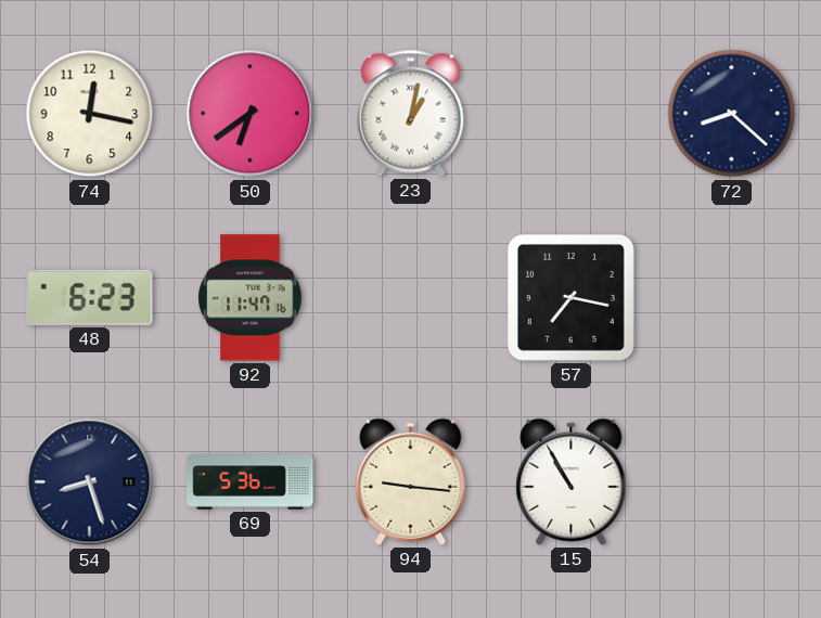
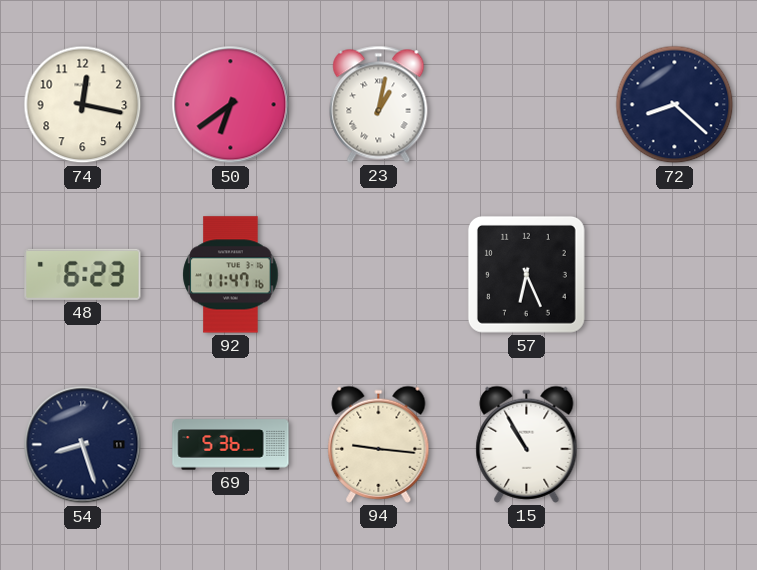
57: 7:17 -> 6:26 (526, 274)
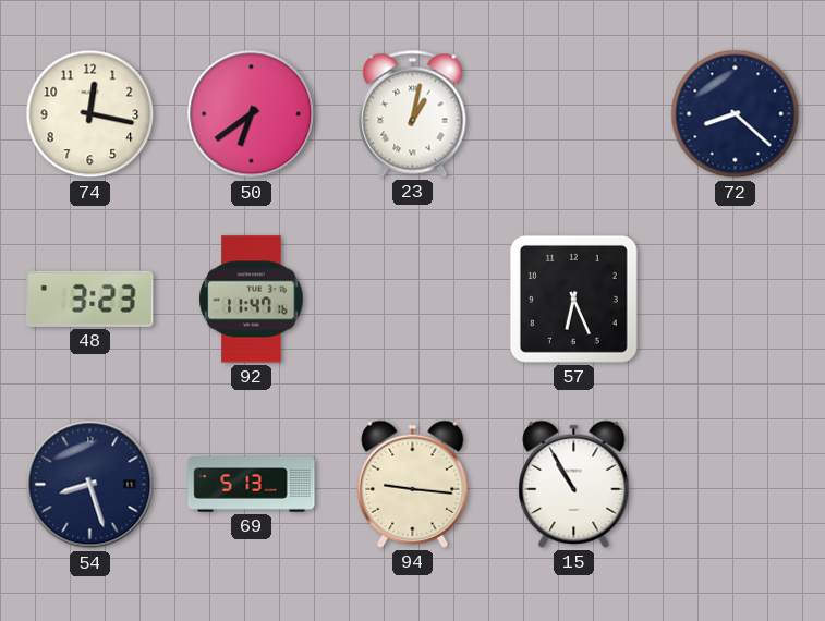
48: 6:23 -> 3:23 (90, 299)
69: 5:36 -> 5:13 (252, 485)
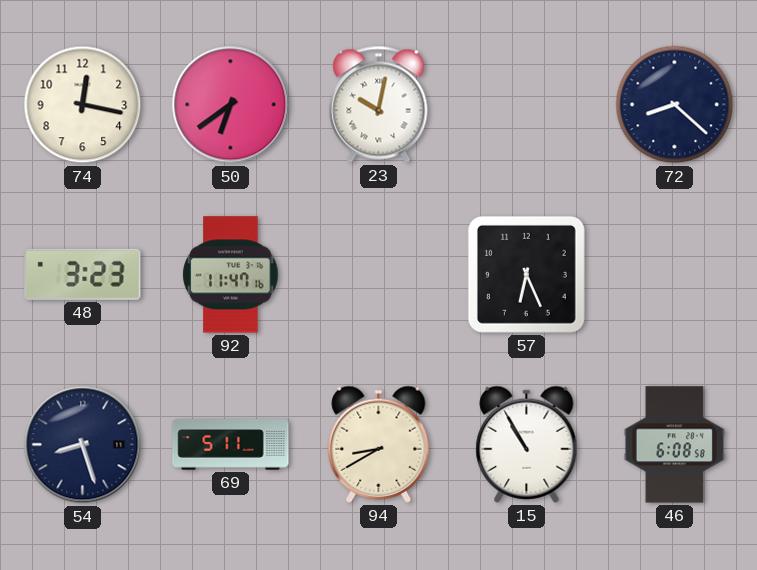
23: 1:02 -> 10:02 (379, 104)
69: 5:13 -> 5:11 (231, 445)
94: 9:16 -> 8:40 (379, 444)
46: none -> 6:08 (674, 445)
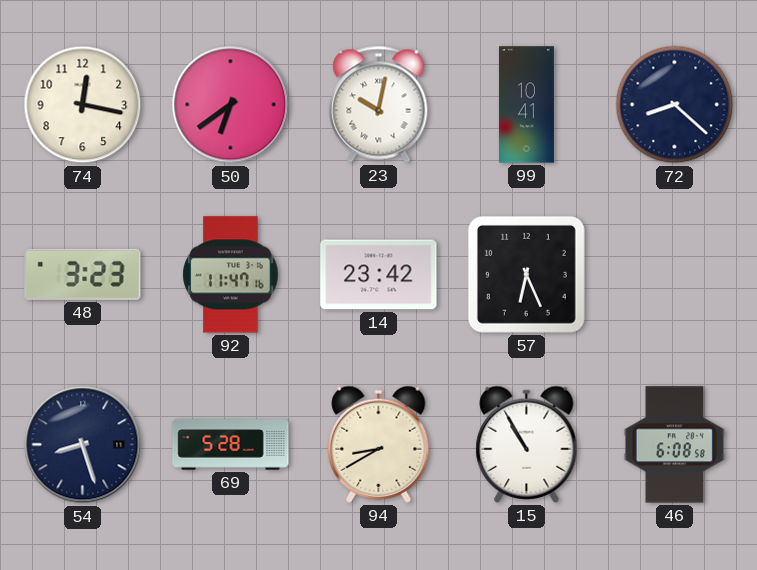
99: none -> 10:41 (526, 105)
14: none -> 23:42 (379, 275)
69: 5:11 -> 5:28 (231, 445)
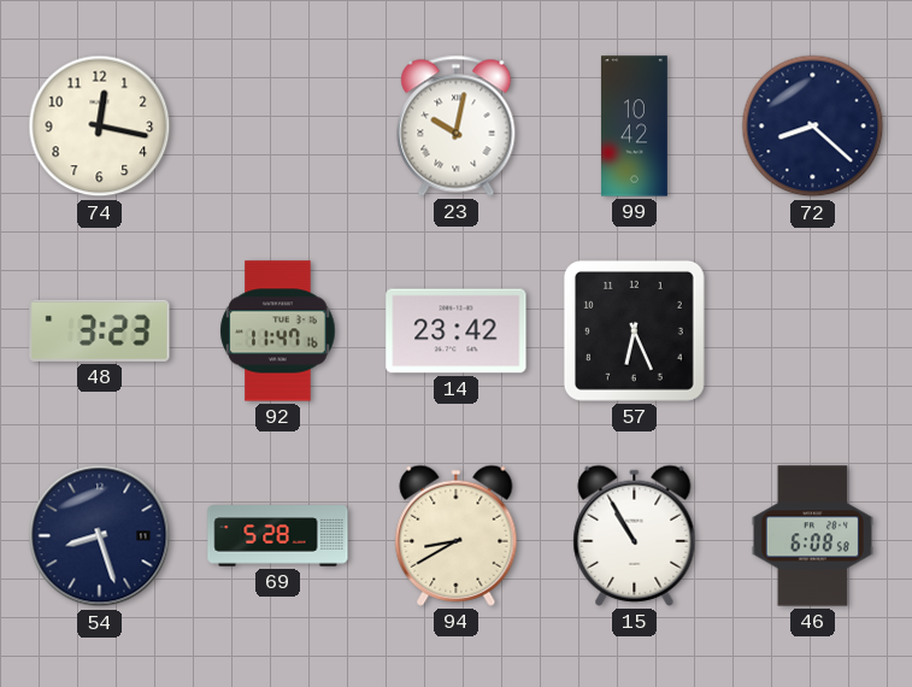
50: 6:39 -> none (231, 105)
99: 10:41 -> 10:42 (634, 127)
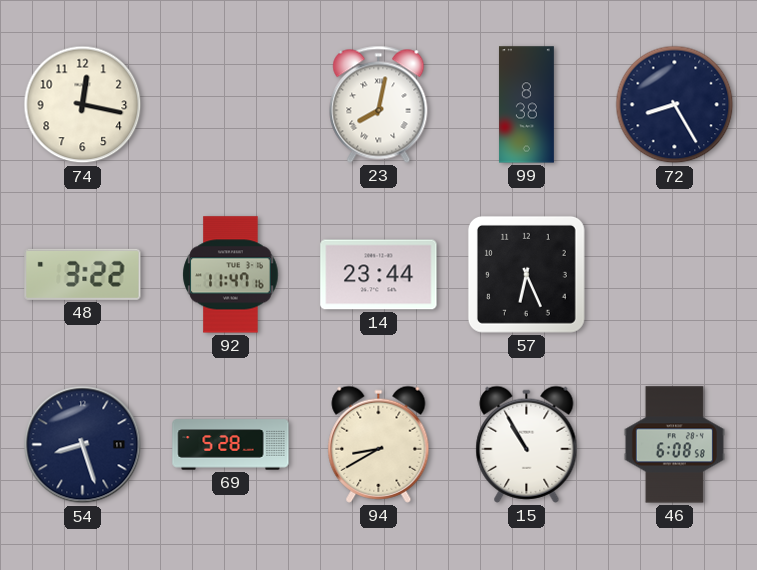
23: 10:02 -> 8:02 (379, 104)
99: 10:42 -> 8:38 (526, 105)
72: 8:22 -> 8:25 (675, 105)
48: 3:23 -> 3:22 (83, 274)
14: 23:42 -> 23:44 (379, 275)
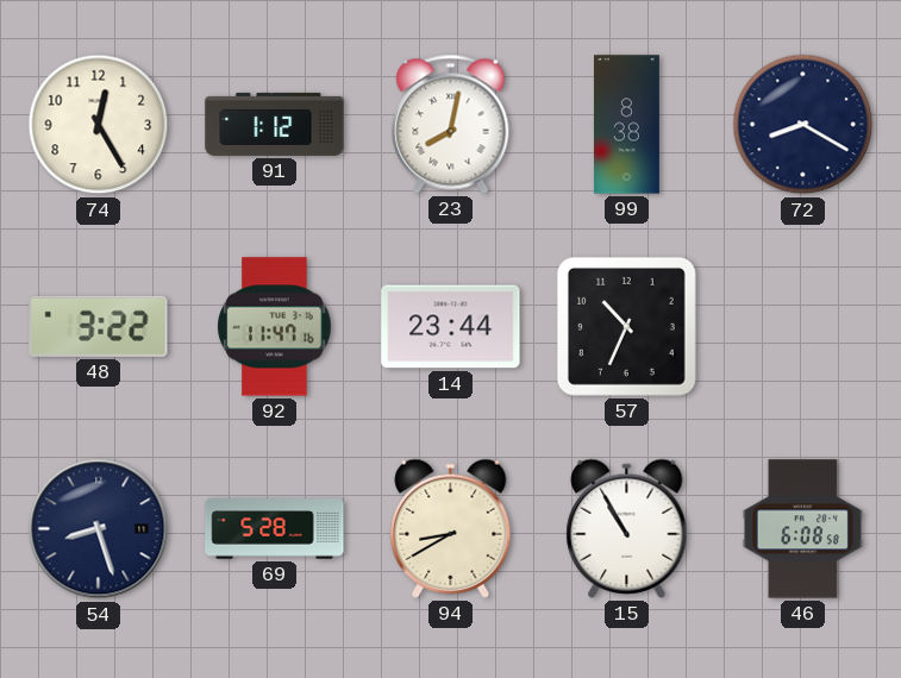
74: 12:17 -> 12:25 (99, 125)
91: none -> 1:12 (275, 124)
72: 8:25 -> 8:20 (803, 125)
57: 6:26 -> 10:34 (626, 326)
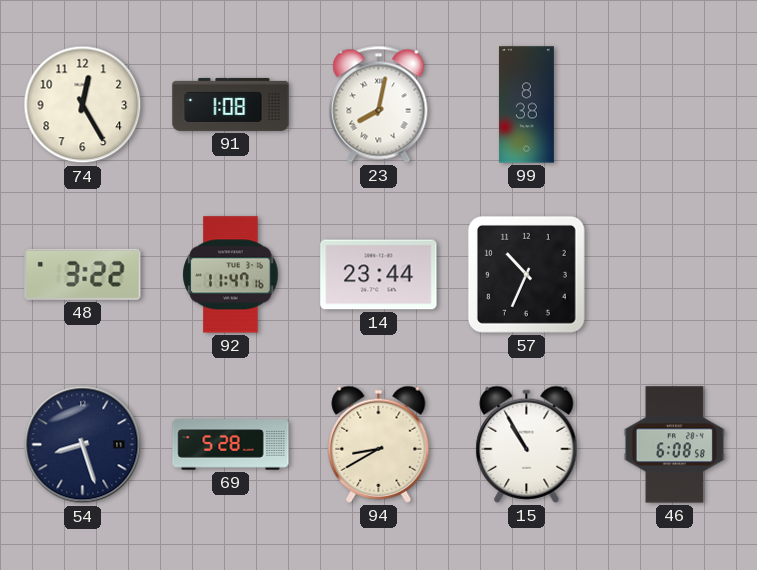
91: 1:12 -> 1:08 (231, 104)
72: 8:20 -> none (803, 125)
